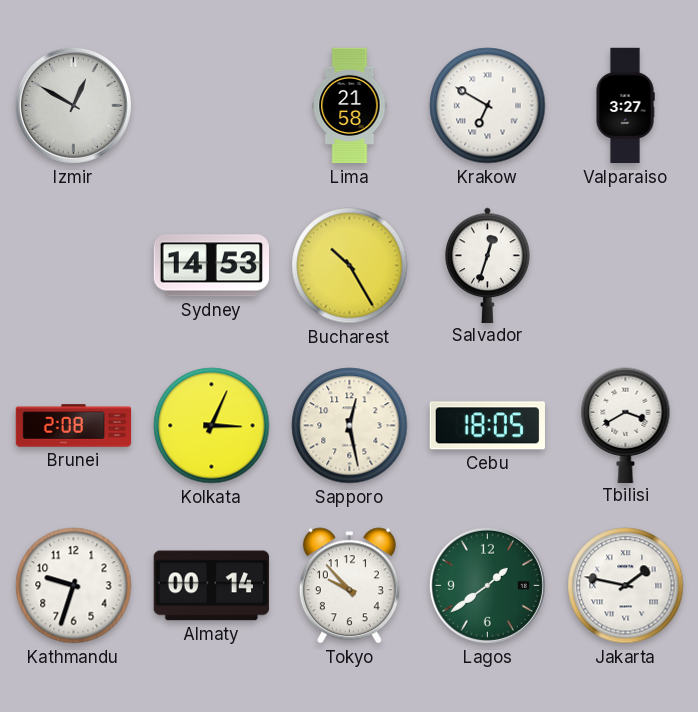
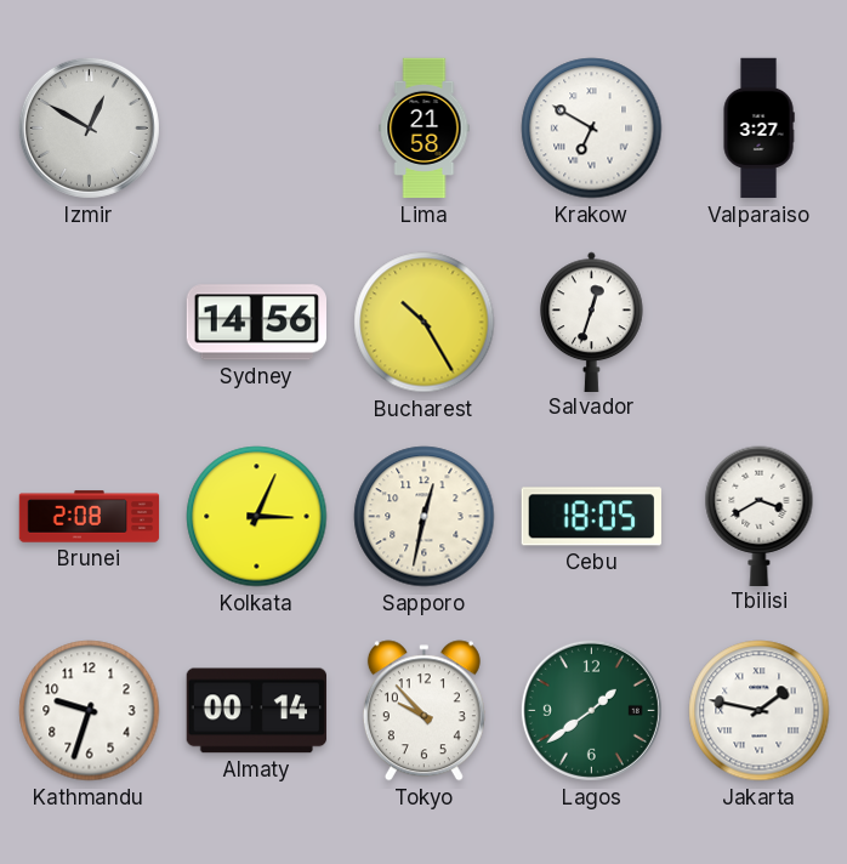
Sydney: 14:53 -> 14:56 (256, 323)
Sapporo: 12:28 -> 12:32 (425, 517)
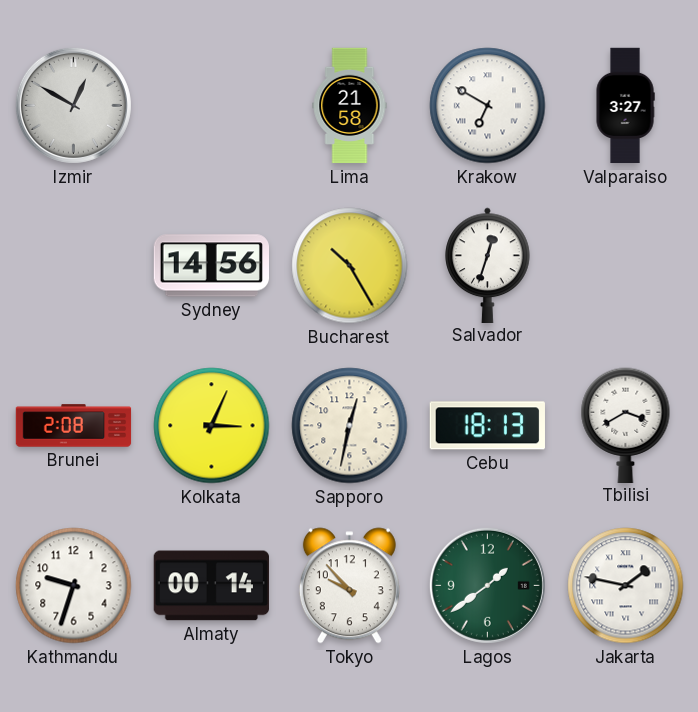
Cebu: 18:05 -> 18:13 (487, 426)
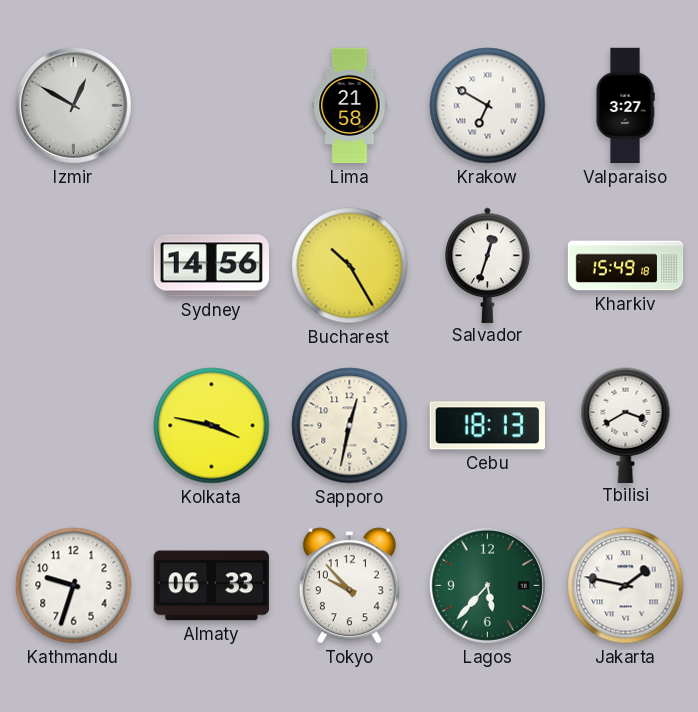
Kharkiv: none -> 15:49 (626, 266)
Brunei: 2:08 -> none (74, 426)
Kolkata: 3:04 -> 3:47 (212, 426)
Almaty: 00:14 -> 06:33 (211, 586)
Lagos: 1:39 -> 5:37 (487, 585)
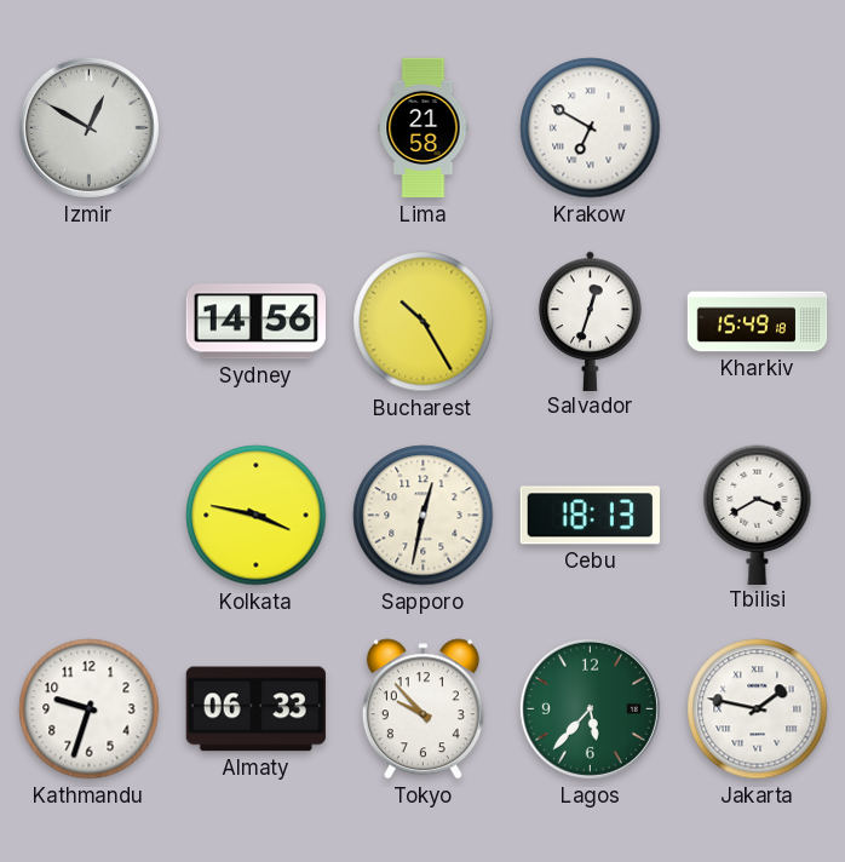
Valparaiso: 3:27 -> none (625, 106)
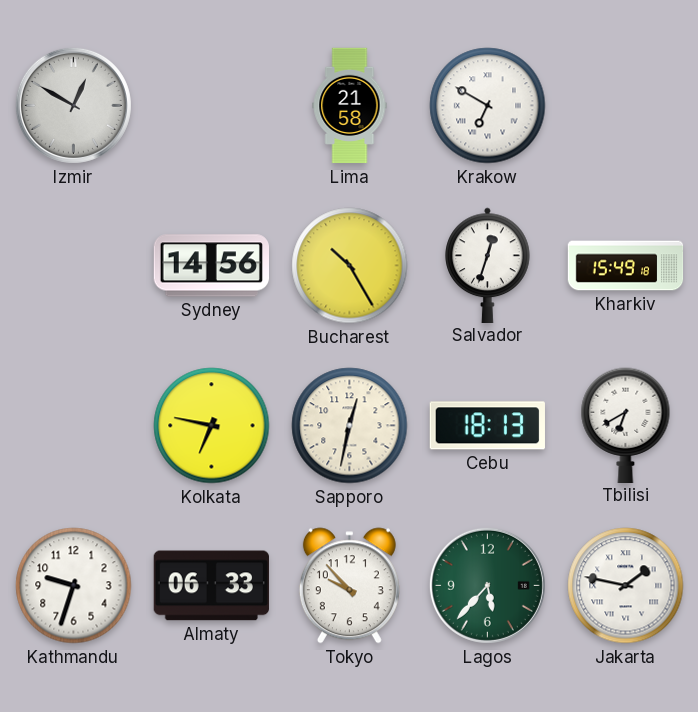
Kolkata: 3:47 -> 6:47 (212, 426)
Tbilisi: 3:40 -> 6:40 (626, 425)
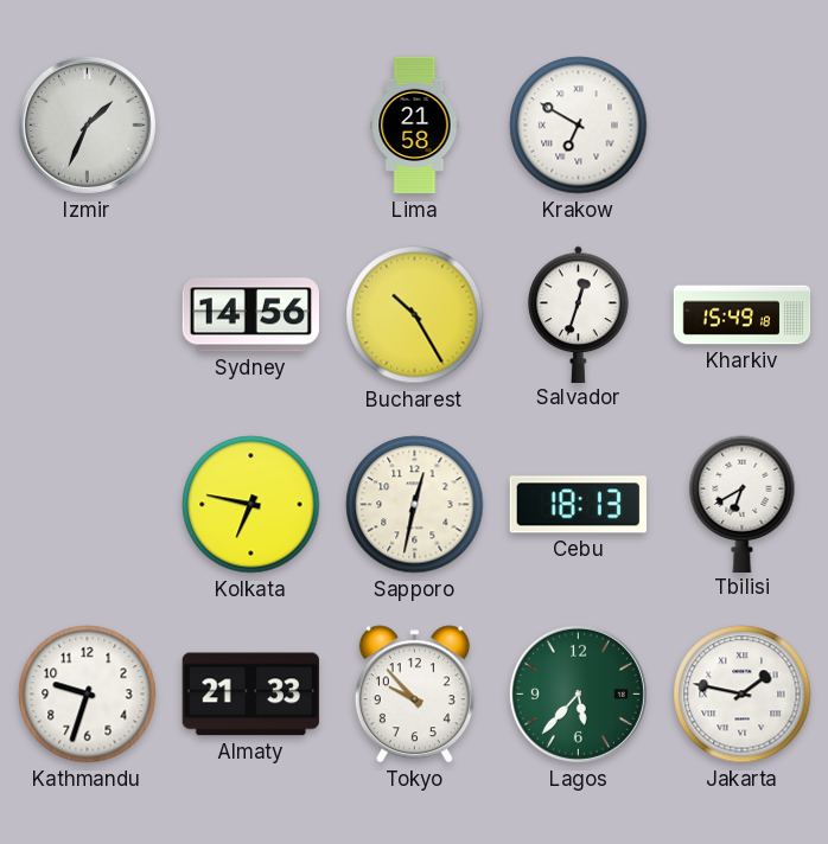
Izmir: 12:50 -> 1:34 (87, 124)
Almaty: 06:33 -> 21:33 (250, 695)
